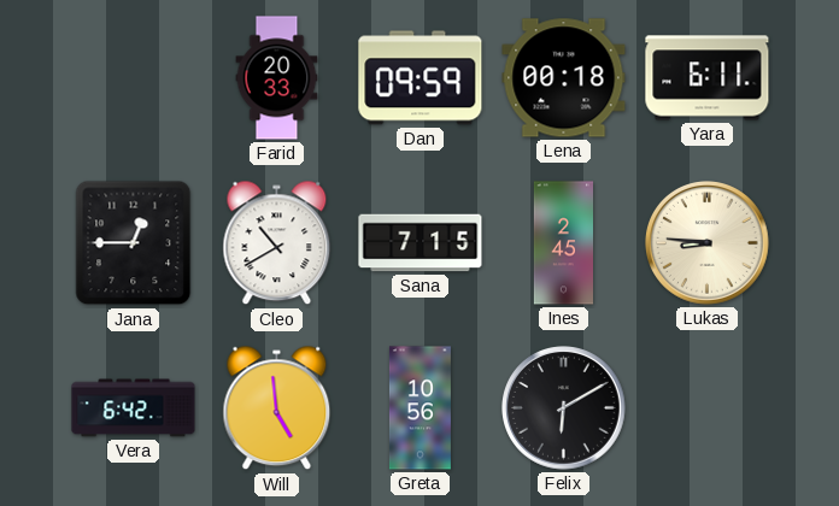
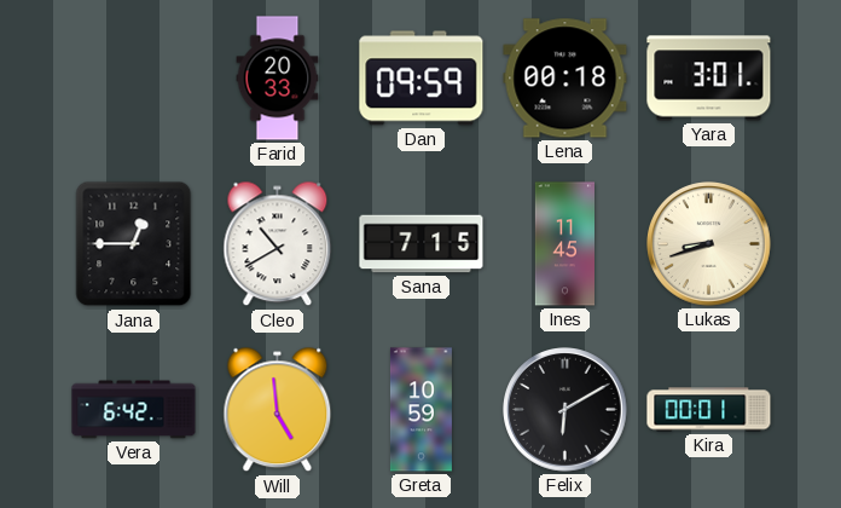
Yara: 6:11 -> 3:01 (709, 79)
Ines: 2:45 -> 11:45 (564, 244)
Lukas: 8:46 -> 8:42 (709, 244)
Greta: 10:56 -> 10:59 (420, 410)
Kira: none -> 00:01 (709, 410)
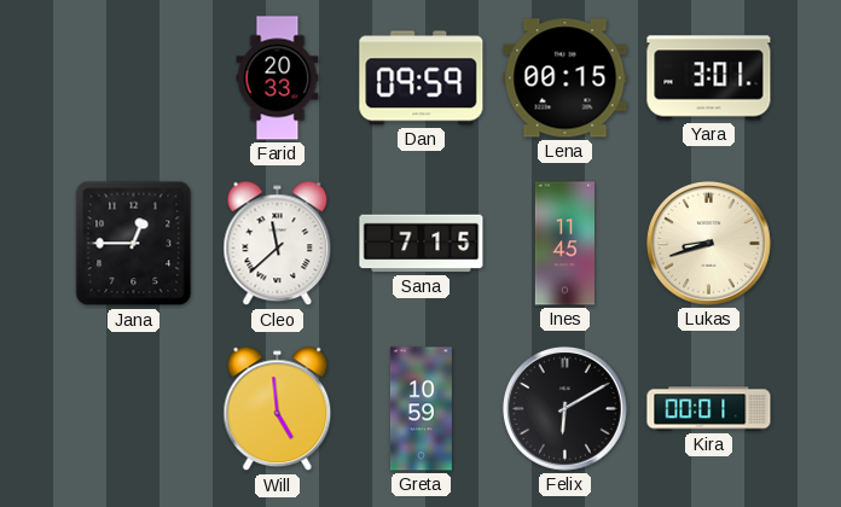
Lena: 00:18 -> 00:15 (565, 78)
Cleo: 10:40 -> 11:38 (278, 244)
Vera: 6:42 -> none (134, 410)
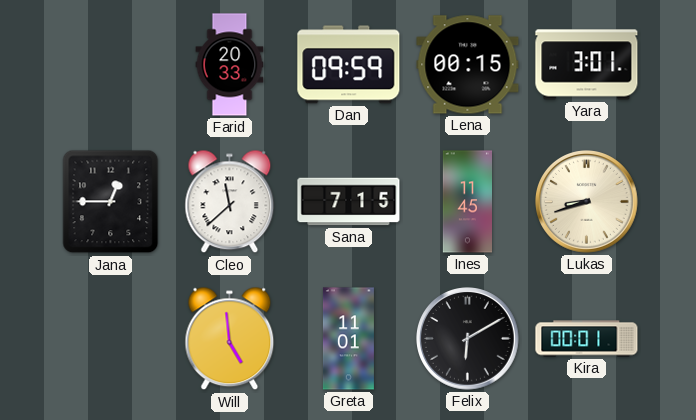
Greta: 10:59 -> 11:01 (348, 339)
